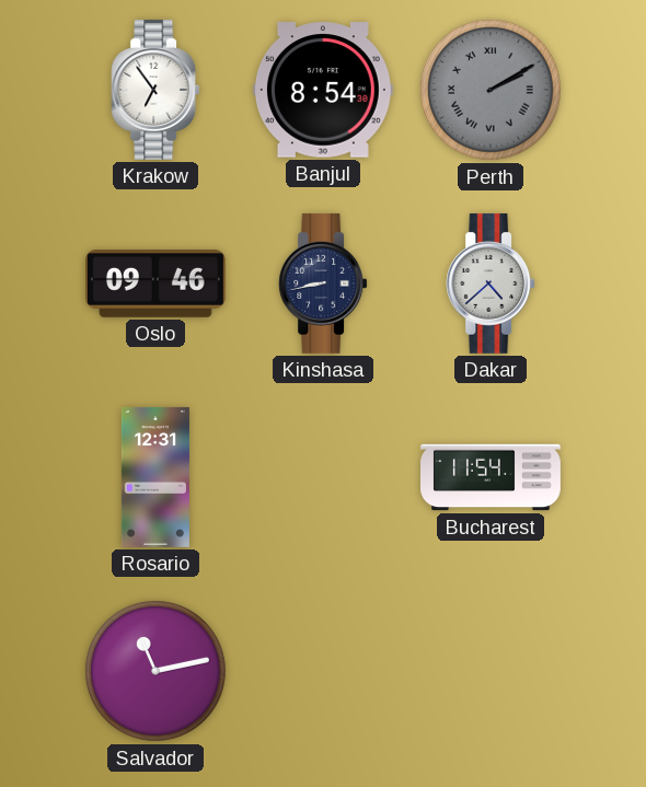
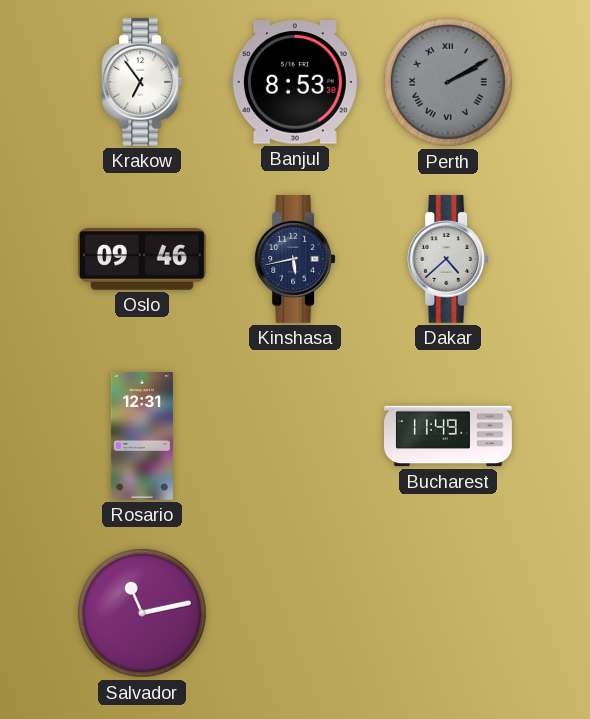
Banjul: 8:54 -> 8:53 (295, 82)
Kinshasa: 8:43 -> 5:43 (295, 259)
Bucharest: 11:54 -> 11:49 (449, 436)
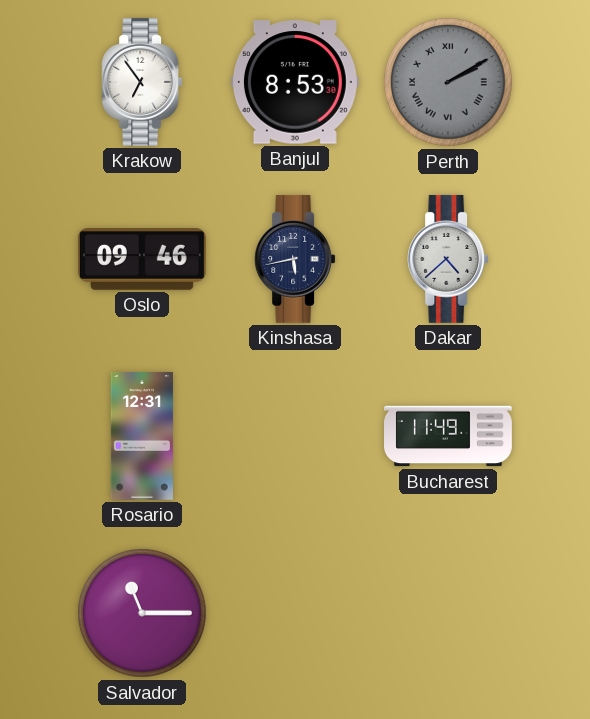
Salvador: 11:13 -> 11:15 (142, 613)
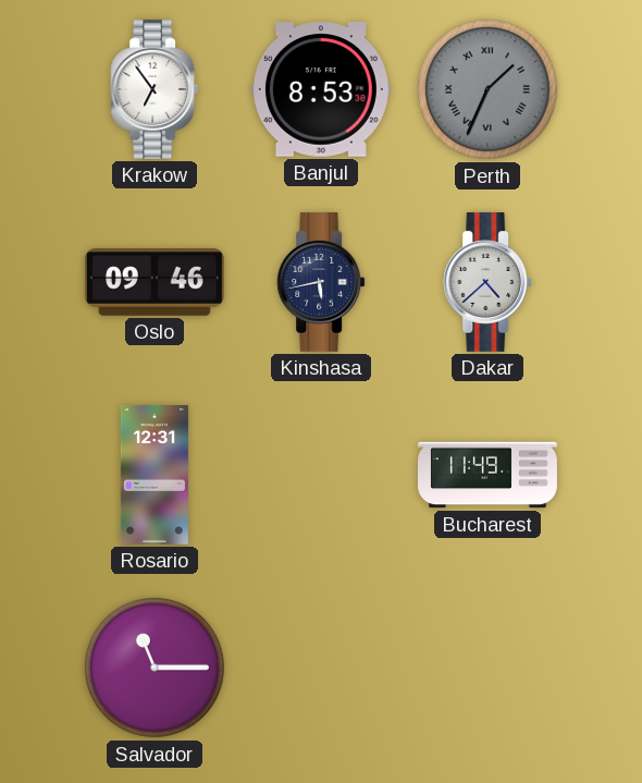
Perth: 2:10 -> 1:34 (487, 89)
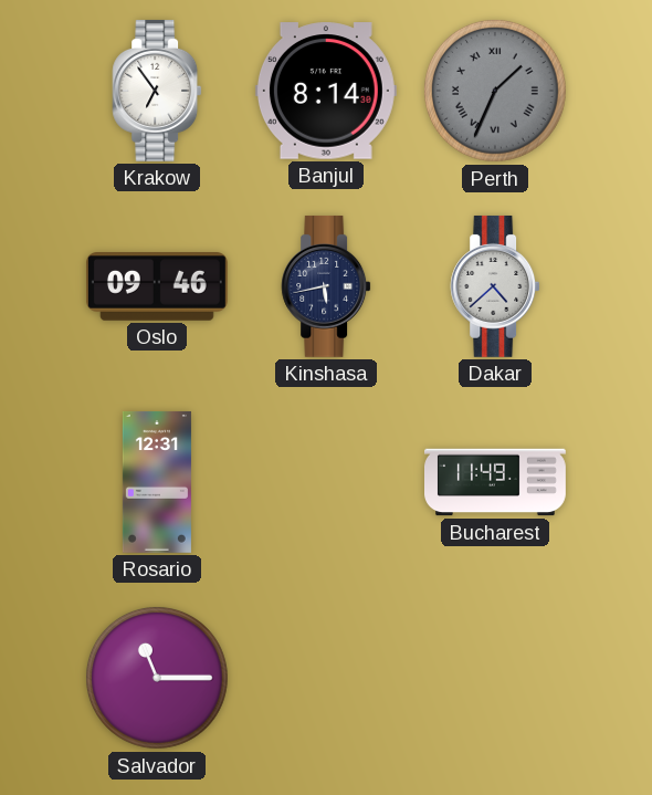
Banjul: 8:53 -> 8:14 (326, 91)
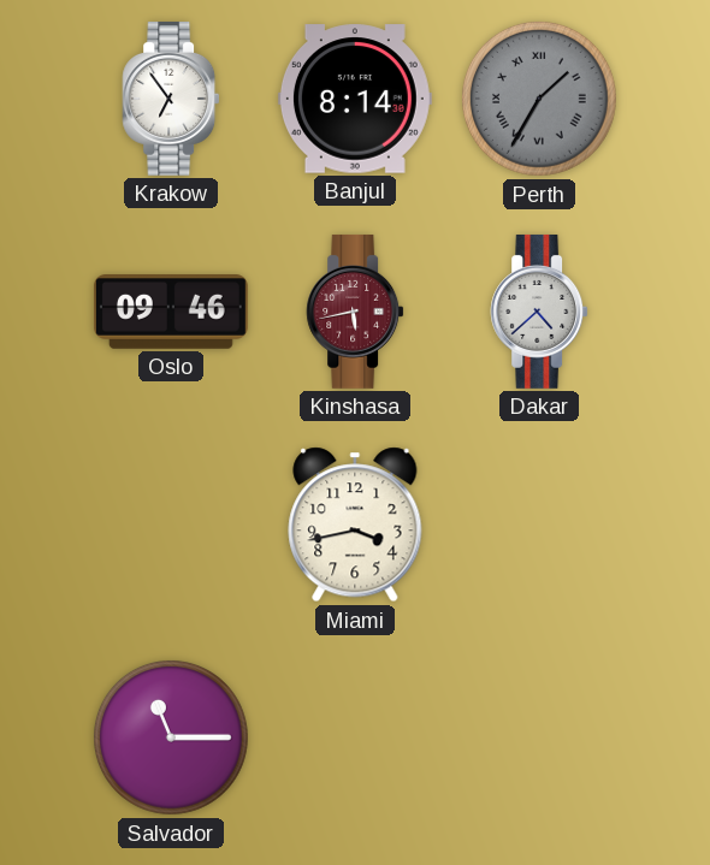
Perth: 1:34 -> 1:35 (539, 99)
Kinshasa dial: navy -> burgundy (355, 312)
Rosario: 12:31 -> none (157, 482)
Miami: none -> 3:43 (355, 525)
Bucharest: 11:49 -> none (496, 482)
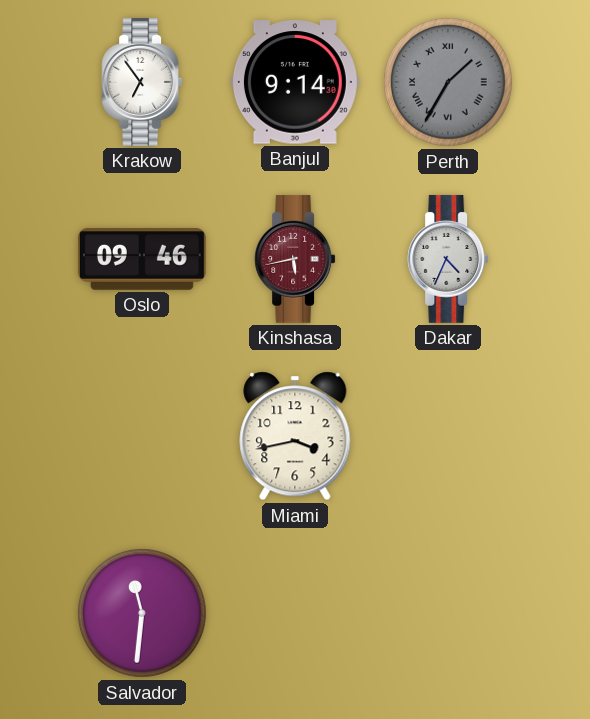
Banjul: 8:14 -> 9:14 (295, 82)
Dakar: 4:38 -> 4:34 (448, 259)
Salvador: 11:15 -> 11:31 (142, 613)
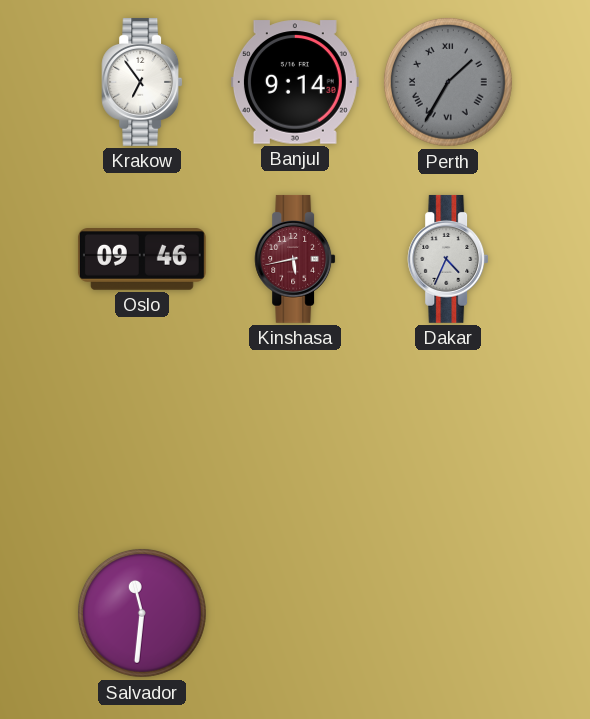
Miami: 3:43 -> none (295, 436)
